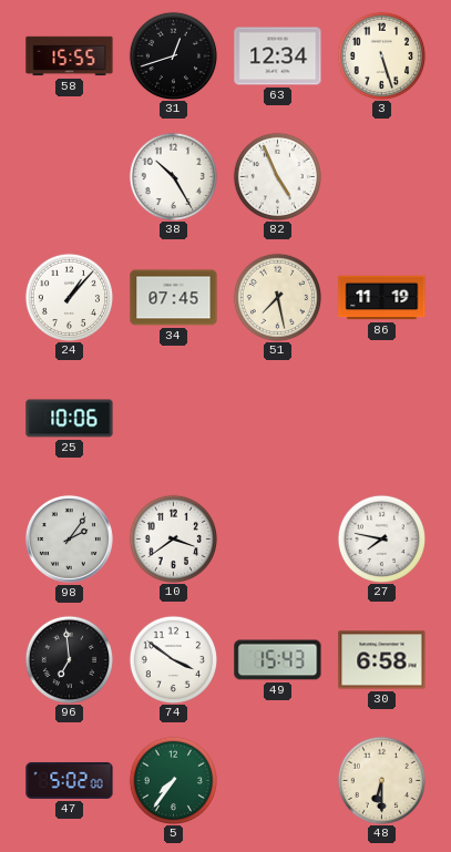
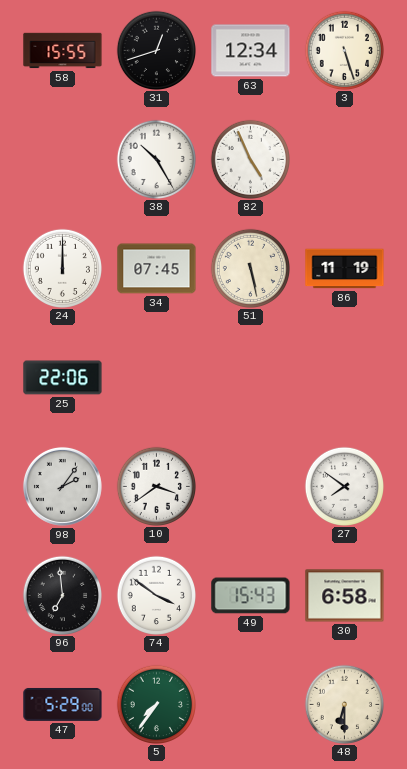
24: 1:07 -> 12:00 (62, 268)
51: 7:28 -> 5:28 (250, 268)
25: 10:06 -> 22:06 (63, 378)
27: 7:47 -> 7:51 (344, 486)
47: 5:02 -> 5:29 (63, 704)
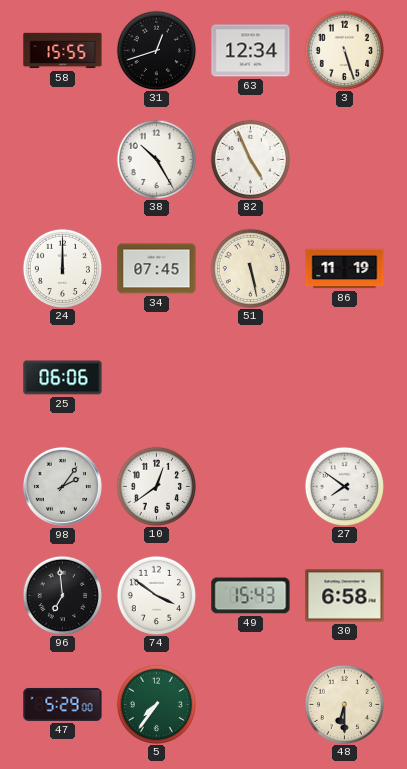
25: 22:06 -> 06:06 (63, 378)
10: 3:39 -> 12:39 (156, 486)
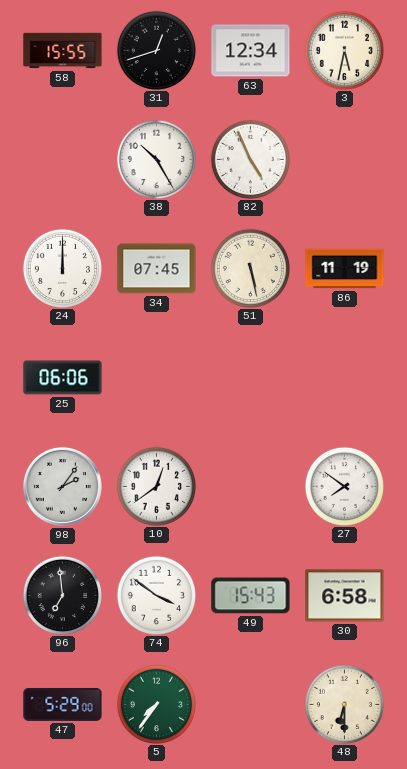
3: 5:27 -> 5:32 (344, 50)
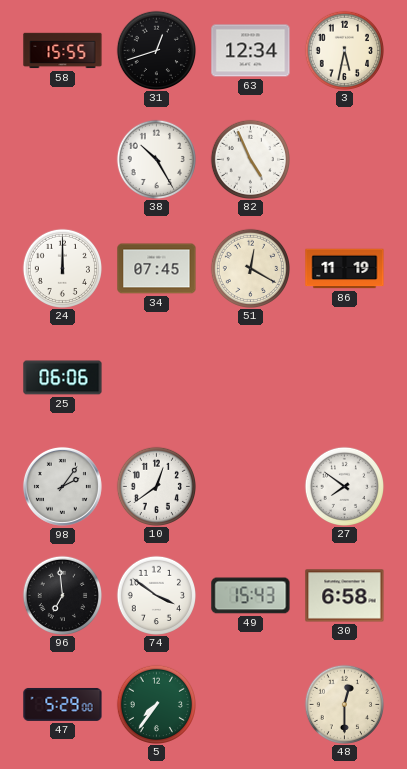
51: 5:28 -> 12:20 (250, 268)
48: 6:30 -> 12:30 (344, 704)
